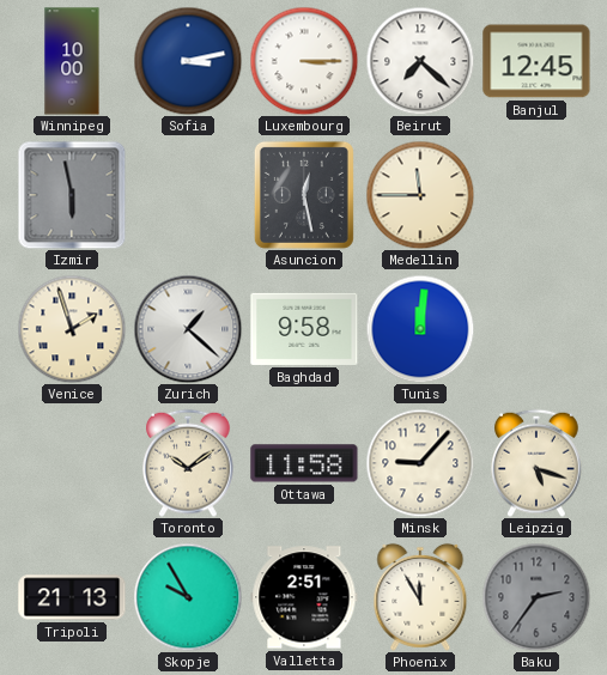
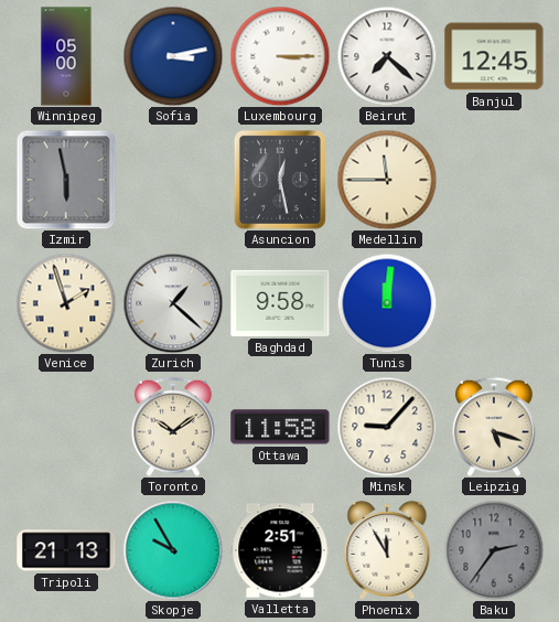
Winnipeg: 10:00 -> 05:00 (66, 56)
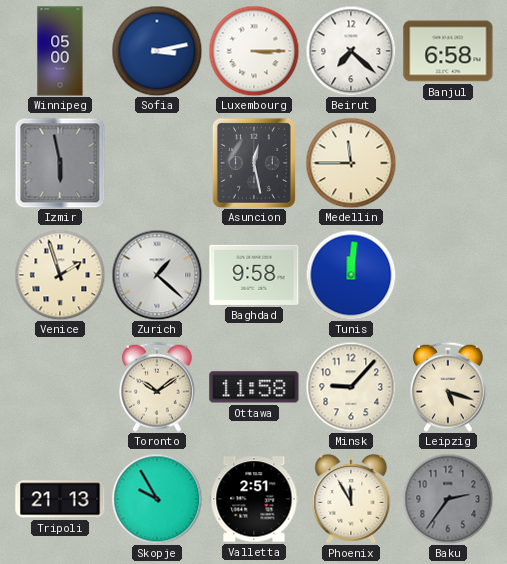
Banjul: 12:45 -> 6:58 (448, 51)
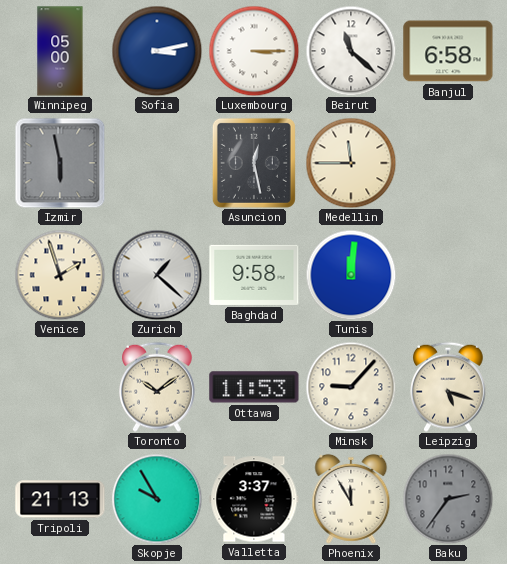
Beirut: 7:22 -> 11:22 (351, 51)
Ottawa: 11:58 -> 11:53 (254, 387)
Valletta: 2:51 -> 3:37 (254, 499)
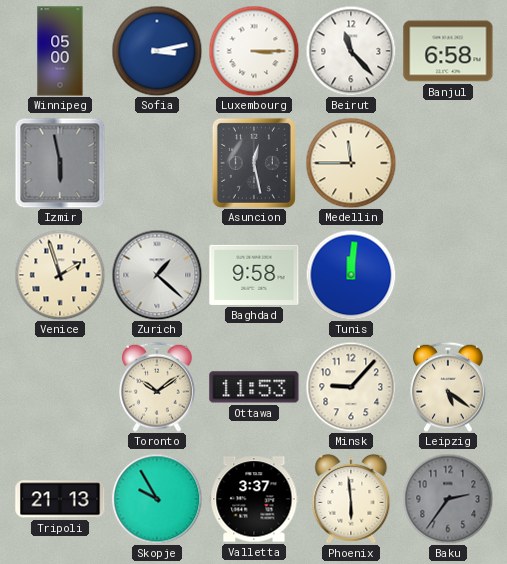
Beirut: 11:22 -> 11:23 (351, 51)
Leipzig: 5:18 -> 5:21 (449, 387)
Phoenix: 11:55 -> 5:59 (351, 499)
